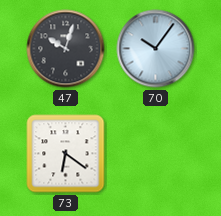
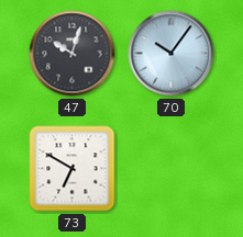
73: 6:21 -> 6:50 (73, 169)
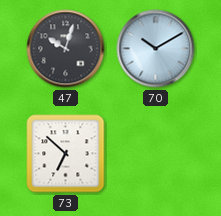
70: 10:06 -> 10:10 (156, 49)
73: 6:50 -> 6:52 (66, 154)
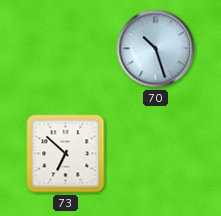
47: 10:03 -> none (66, 49)
70: 10:10 -> 10:27 (156, 49)
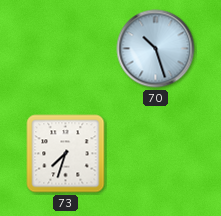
73: 6:52 -> 7:33 (66, 154)
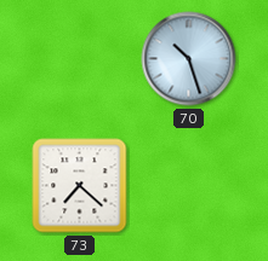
73: 7:33 -> 7:22 (80, 186)
